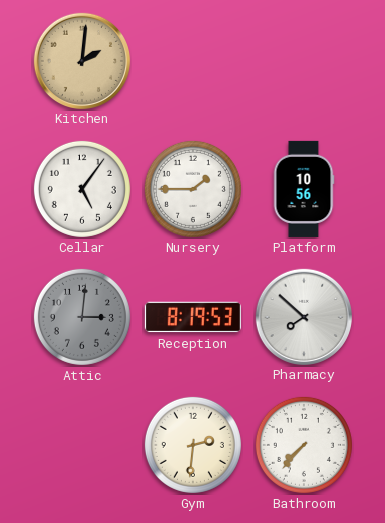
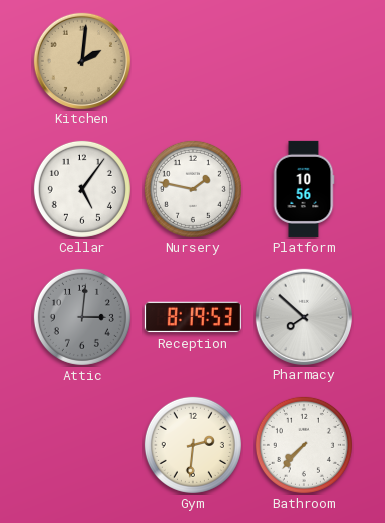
Nursery: 1:45 -> 1:47 (193, 189)
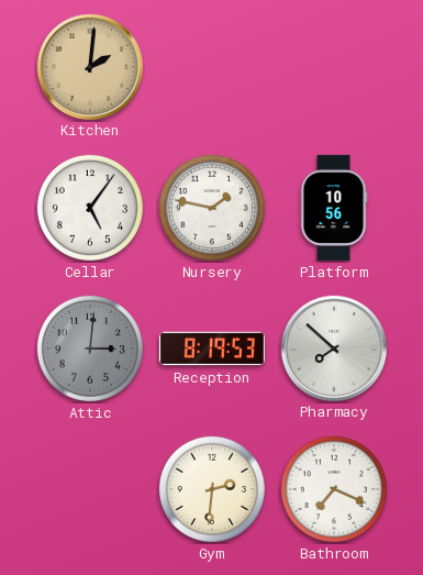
Bathroom: 7:37 -> 7:19 (334, 489)
